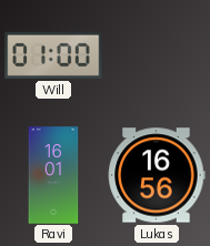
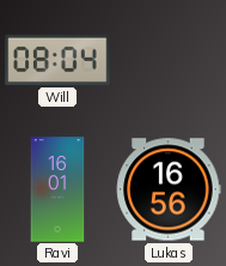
Will: 01:00 -> 08:04 (57, 60)
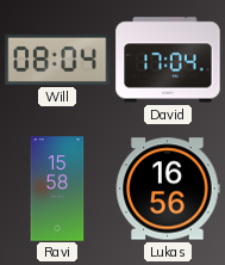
David: none -> 17:04 (168, 60)
Ravi: 16:01 -> 15:58 (57, 189)
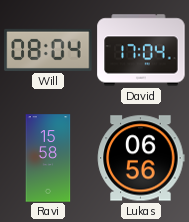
Lukas: 16:56 -> 06:56 (141, 158)
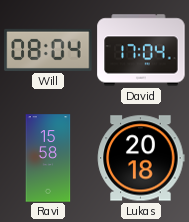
Lukas: 06:56 -> 20:18 (141, 158)
